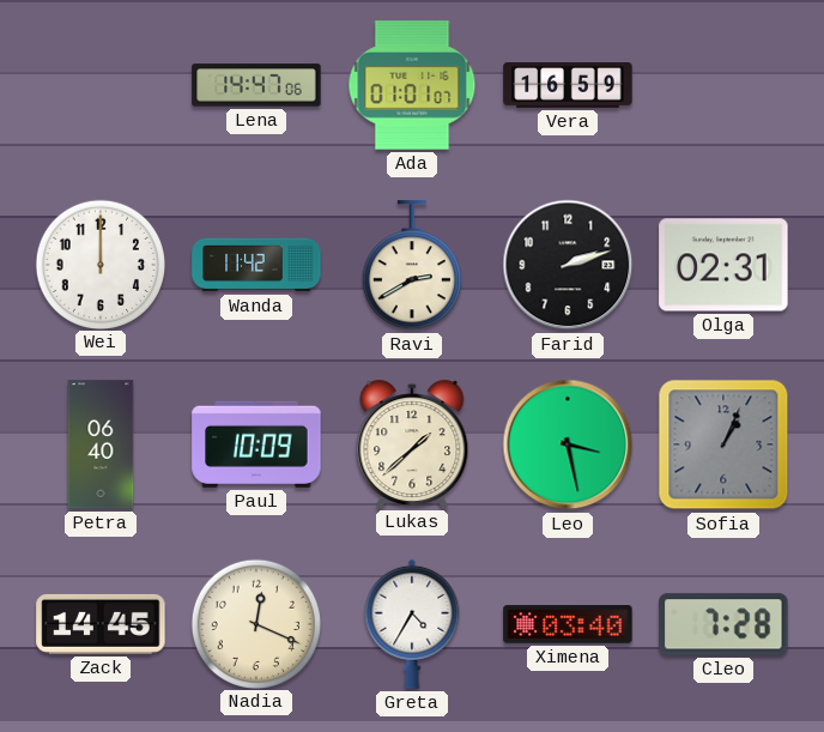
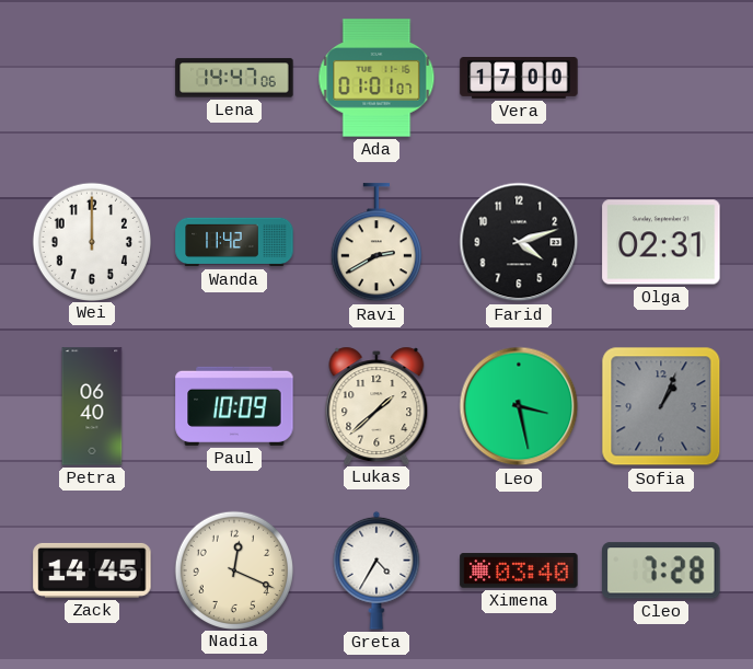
Vera: 16:59 -> 17:00 (519, 79)
Farid: 2:12 -> 4:12 (519, 242)
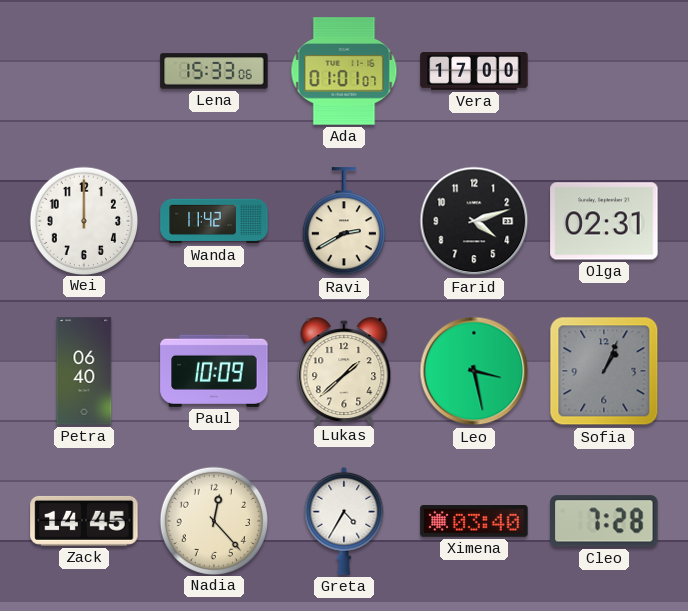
Lena: 14:47 -> 15:33 (214, 71)
Nadia: 12:19 -> 12:23 (213, 520)
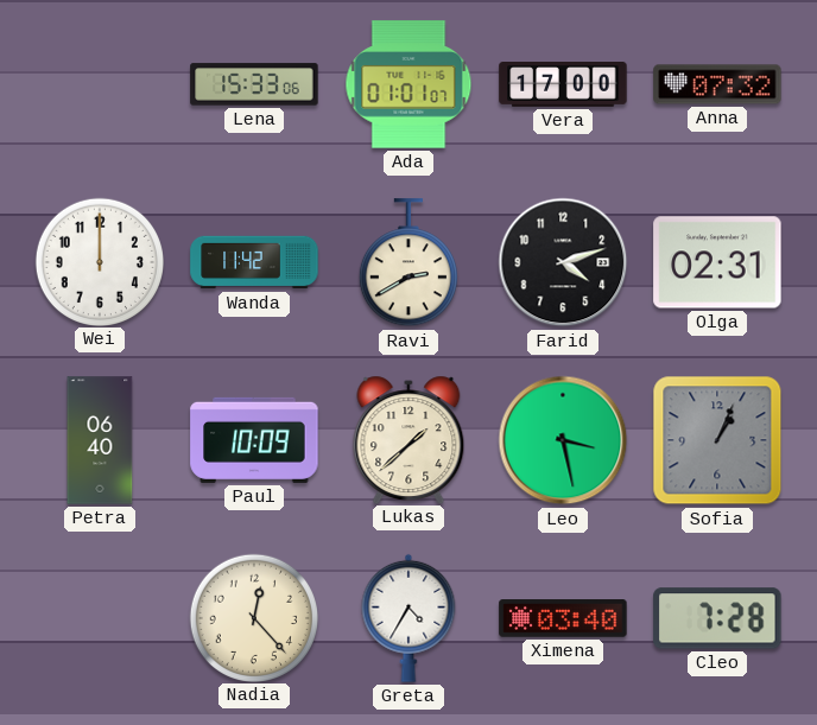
Anna: none -> 07:32 (717, 84)
Zack: 14:45 -> none (84, 521)
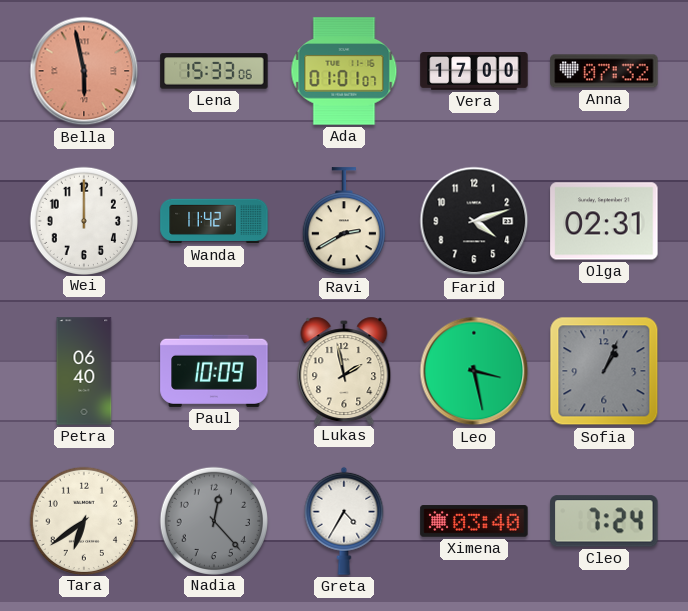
Bella: none -> 5:58 (84, 71)
Lukas: 1:38 -> 1:58 (344, 370)
Tara: none -> 6:39 (83, 520)
Nadia dial: cream -> grey (213, 520)
Cleo: 7:28 -> 7:24 (604, 521)
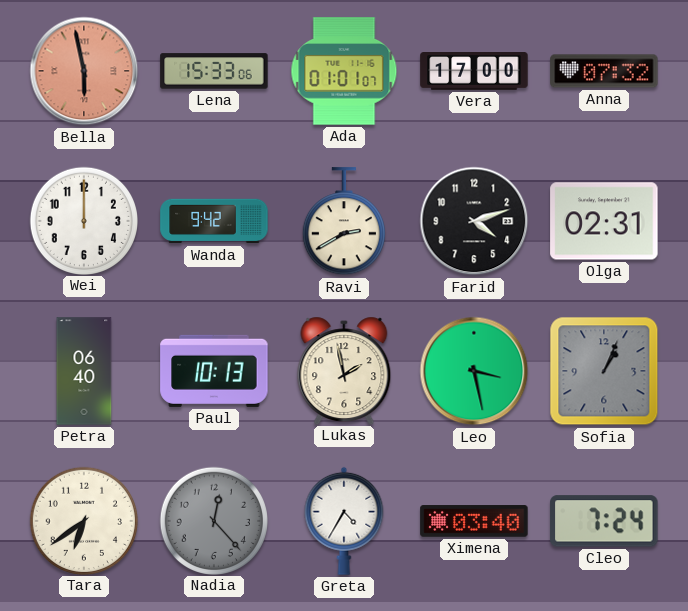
Wanda: 11:42 -> 9:42 (214, 221)
Paul: 10:09 -> 10:13 (214, 371)
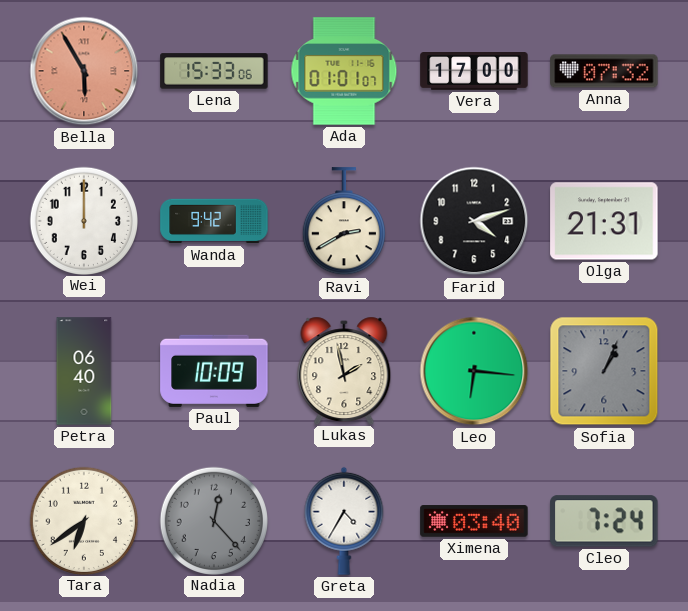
Bella: 5:58 -> 5:55 (84, 71)
Olga: 02:31 -> 21:31 (604, 221)
Paul: 10:13 -> 10:09 (214, 371)
Leo: 3:28 -> 6:16 (474, 371)
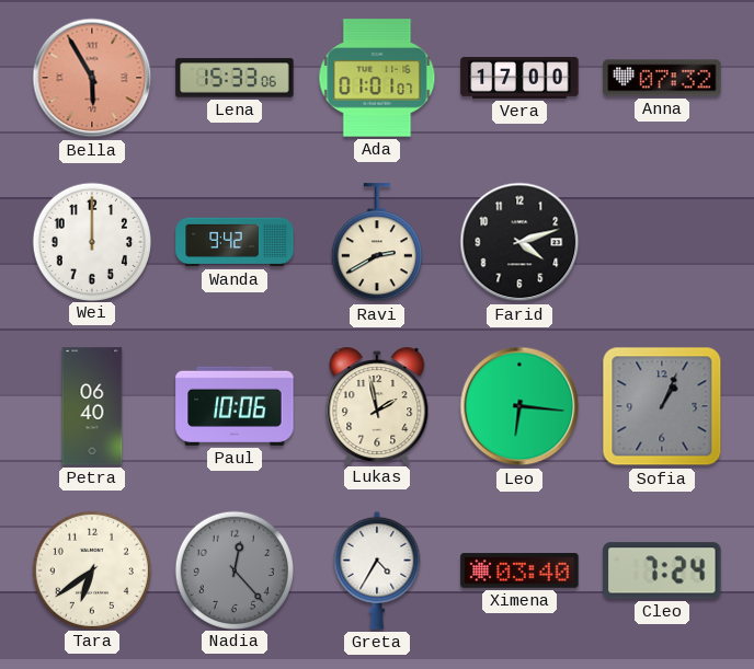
Olga: 21:31 -> none (604, 221)
Paul: 10:09 -> 10:06 (235, 406)
